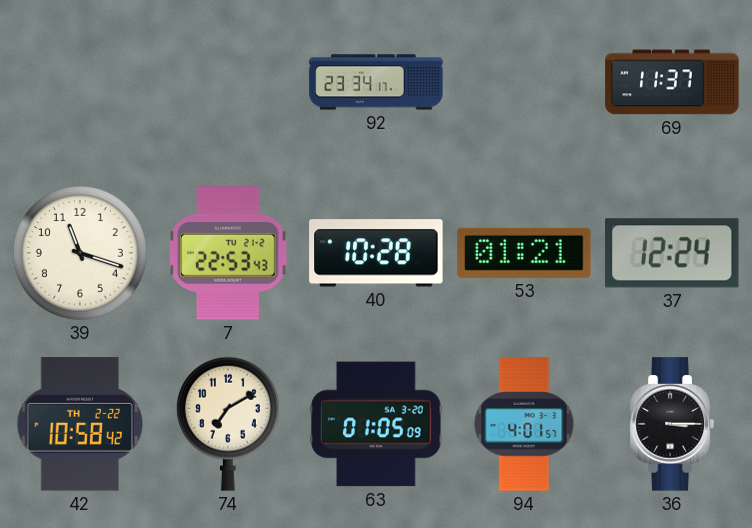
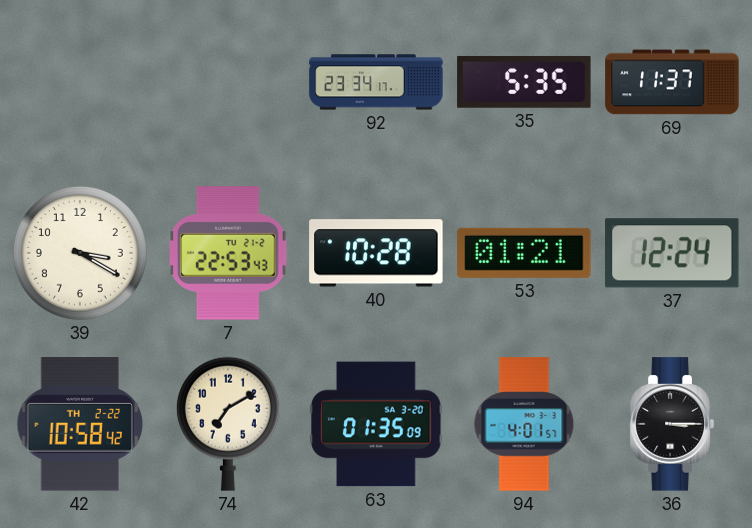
35: none -> 5:35 (524, 82)
39: 11:18 -> 3:20 (80, 253)
63: 01:05 -> 01:35 (376, 424)
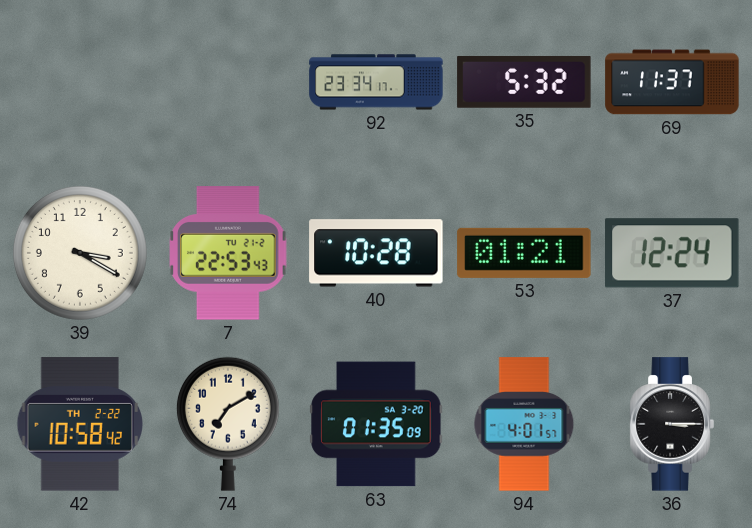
35: 5:35 -> 5:32 (524, 82)
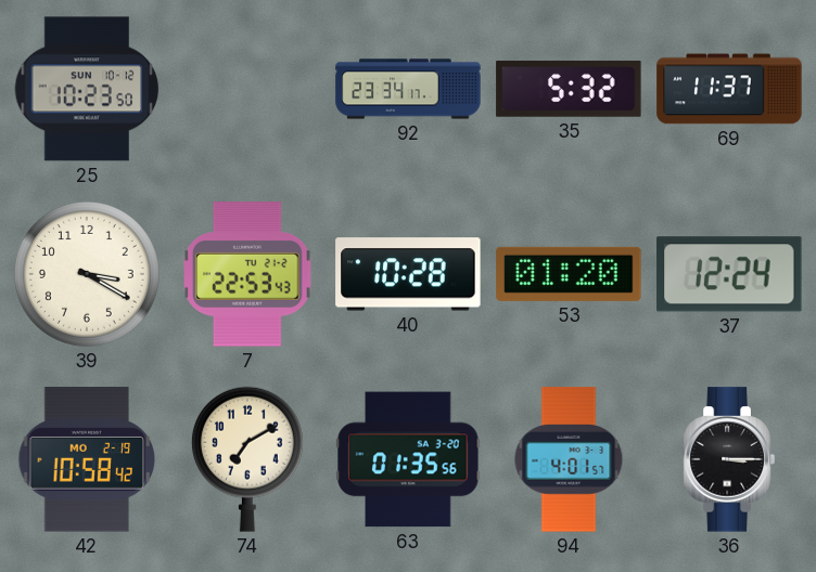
25: none -> 10:23 (87, 89)
53: 01:21 -> 01:20 (569, 274)
42 date: TH 2-22 -> MO 2-19 (87, 459)
63: 01:35:09 -> 01:35:56 (408, 459)
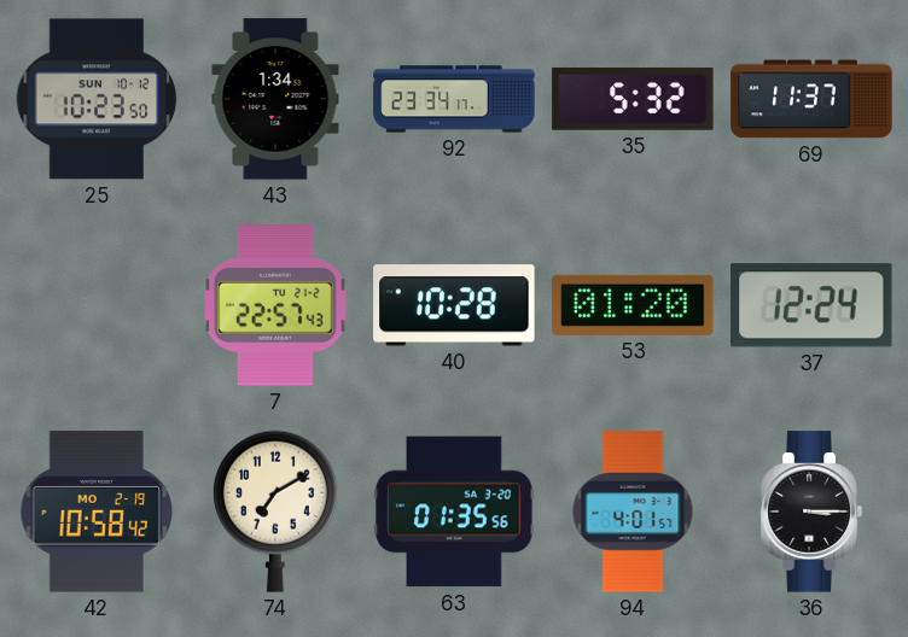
43: none -> 1:34 (275, 99)
39: 3:20 -> none (87, 274)
7: 22:53 -> 22:57 (275, 305)
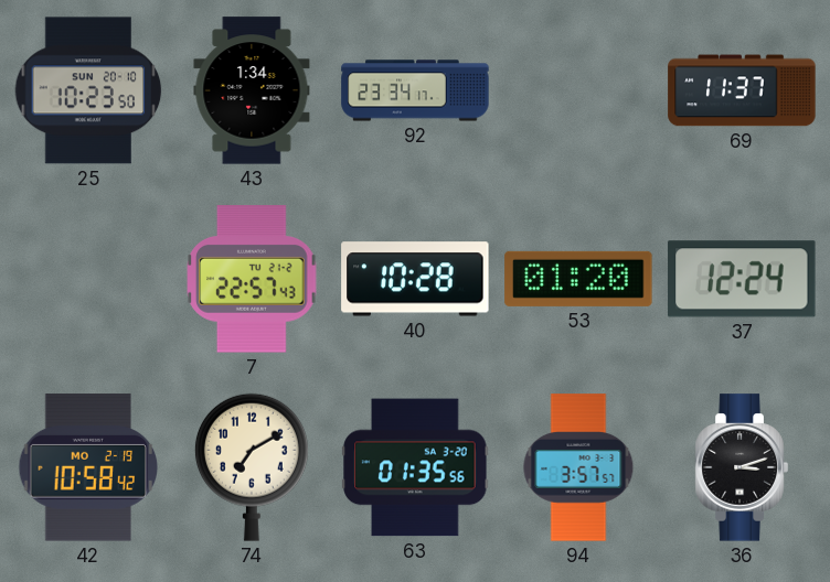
25 date: SUN 10-12 -> SUN 20-10 (88, 90)
35: 5:32 -> none (633, 99)
94: 4:01 -> 3:57 (578, 467)
36: 3:15 -> 3:12 (742, 467)
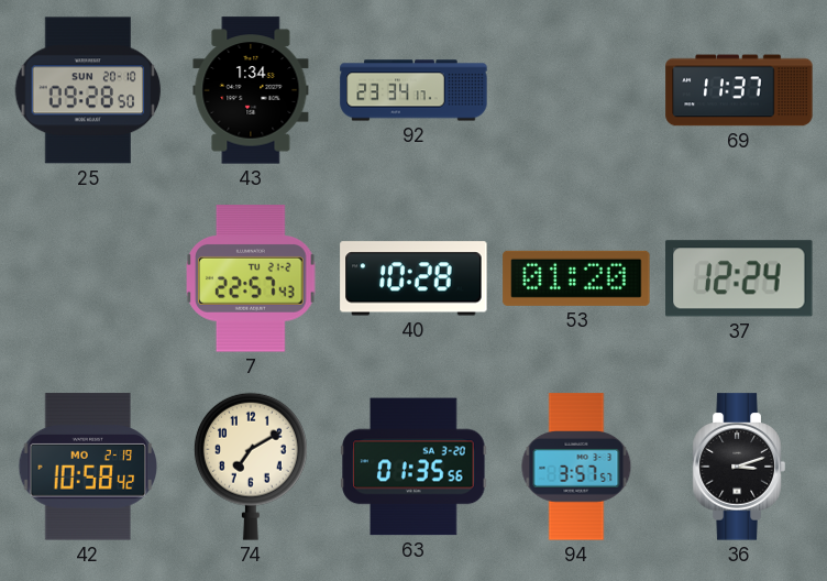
25: 10:23 -> 09:28 (88, 90)
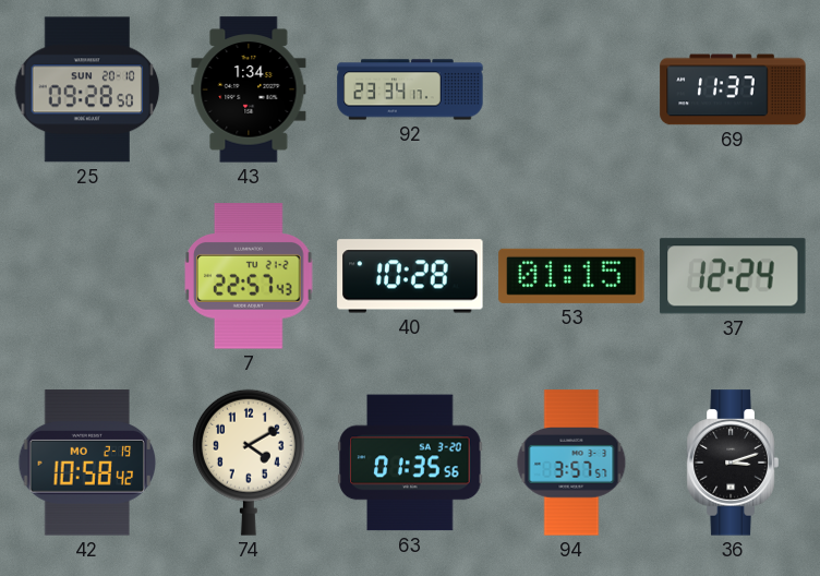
53: 01:20 -> 01:15 (571, 276)
74: 7:10 -> 4:10 (249, 463)
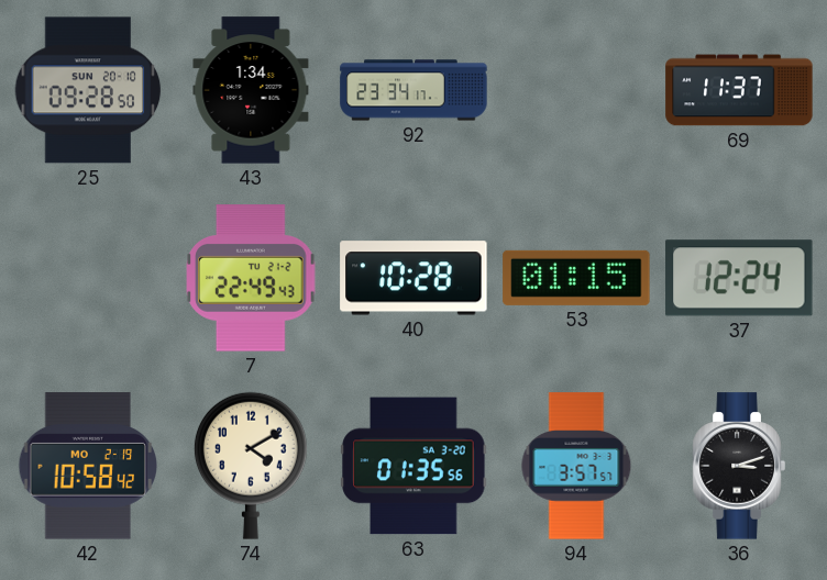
7: 22:57 -> 22:49 (251, 278)
